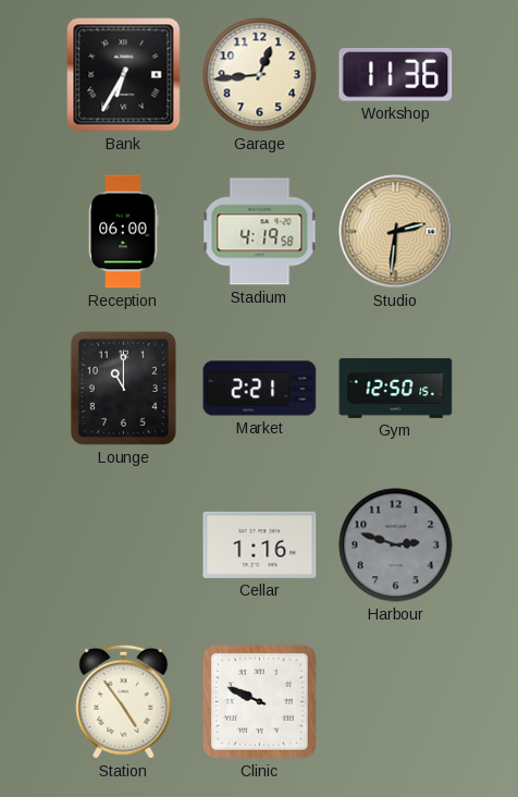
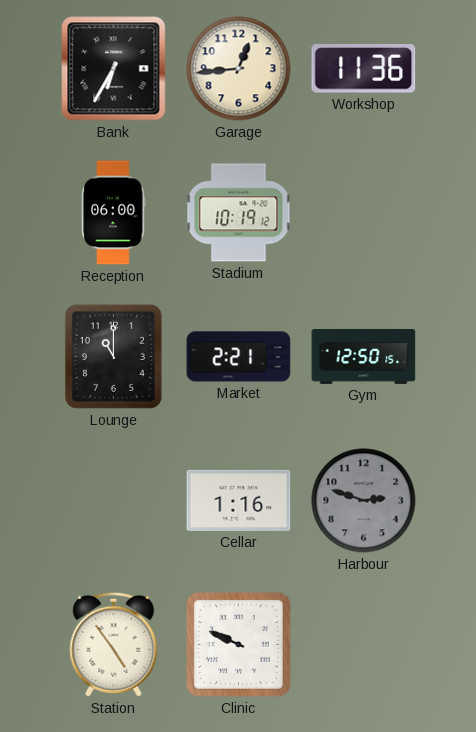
Stadium: 4:19 -> 10:19 (239, 213)
Studio: 2:31 -> none (396, 232)
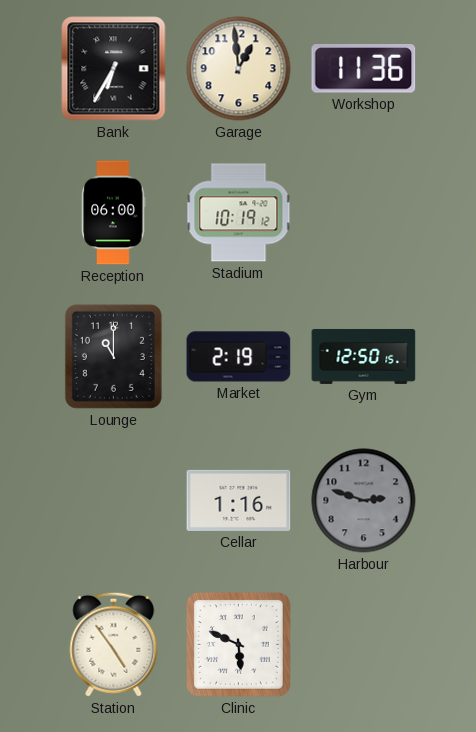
Garage: 12:44 -> 12:59 (239, 69)
Market: 2:21 -> 2:19 (239, 357)
Clinic: 9:49 -> 5:49 (238, 644)
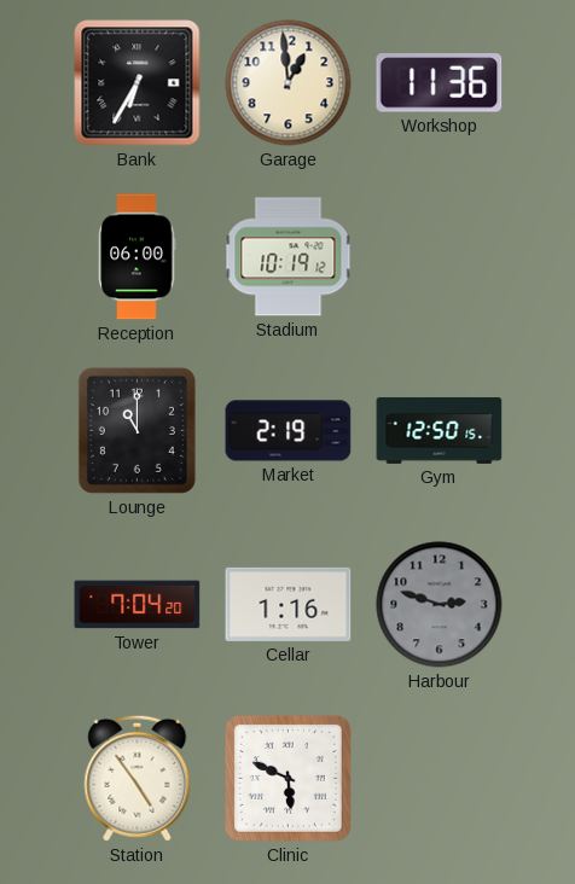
Tower: none -> 7:04 (138, 605)
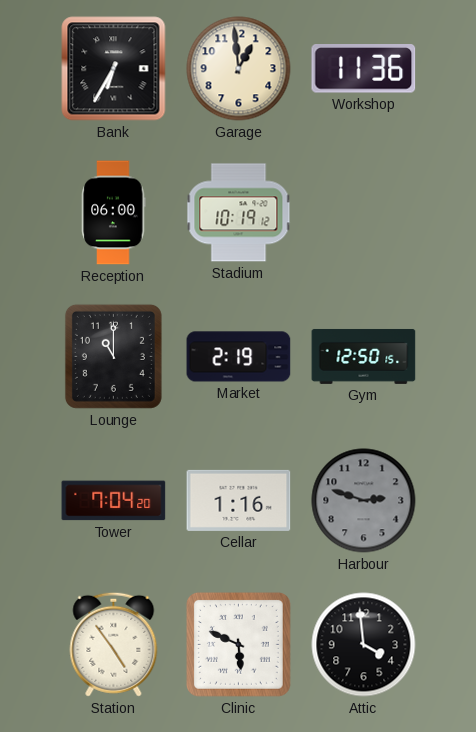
Attic: none -> 3:59 (364, 645)
